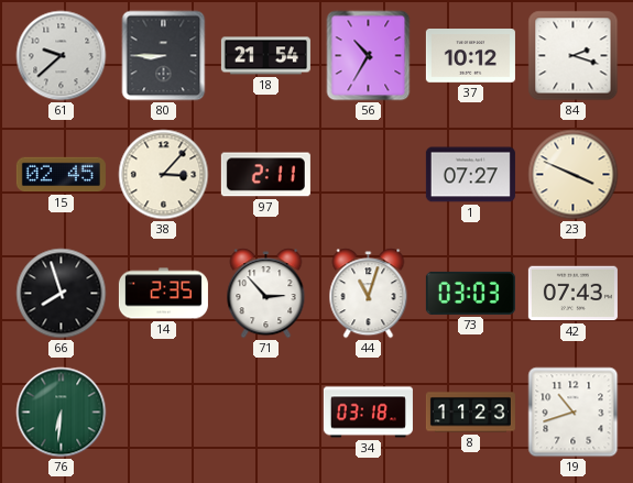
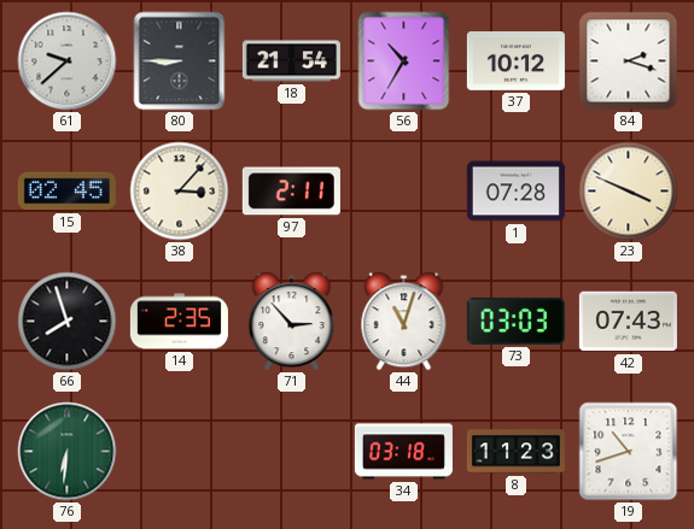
1: 07:27 -> 07:28 (515, 192)
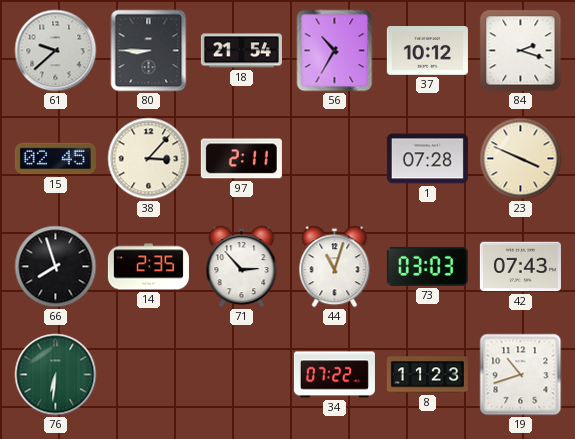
34: 03:18 -> 07:22 (334, 375)
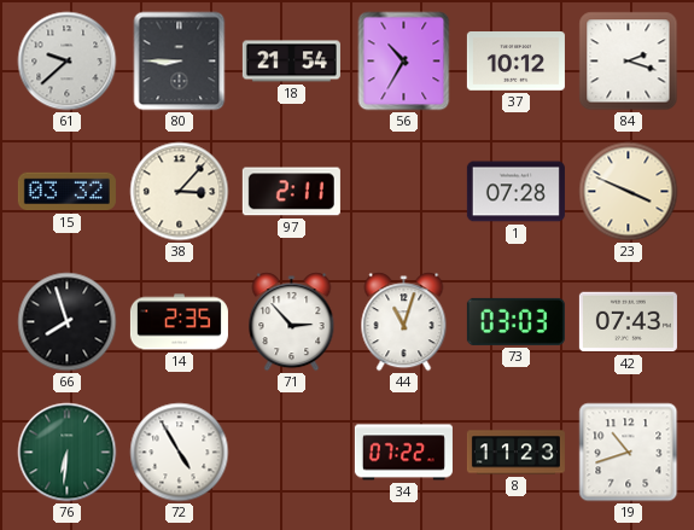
15: 02:45 -> 03:32 (66, 192)
72: none -> 4:55 (180, 453)
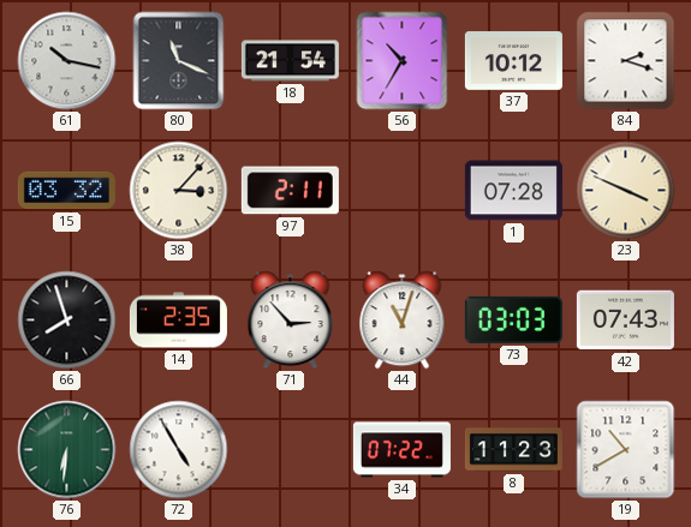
61: 9:38 -> 10:17 (67, 61)
80: 8:45 -> 11:19 (179, 61)
19: 10:42 -> 10:40 (626, 450)
